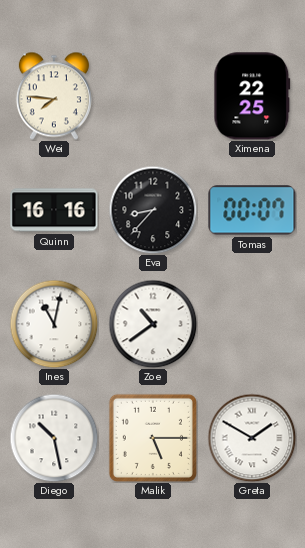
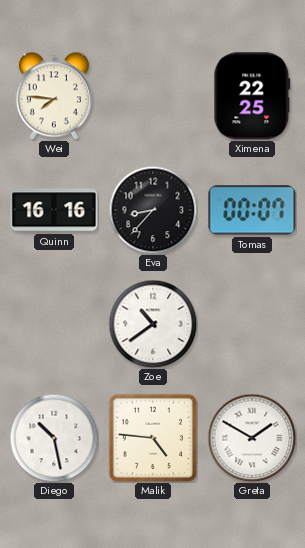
Ines: 11:02 -> none (54, 324)
Malik: 5:15 -> 4:46 (153, 438)
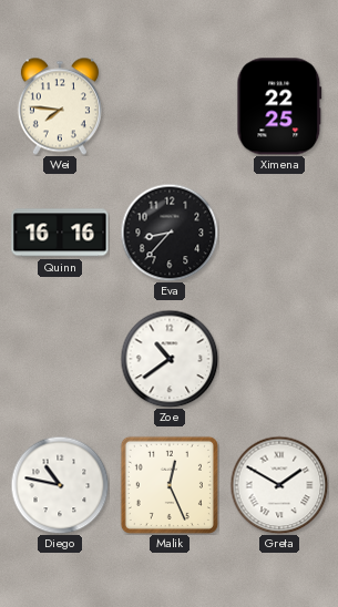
Tomas: 00:07 -> none (252, 210)
Diego: 10:28 -> 10:47 (60, 485)
Malik: 4:46 -> 12:26 (170, 485)
